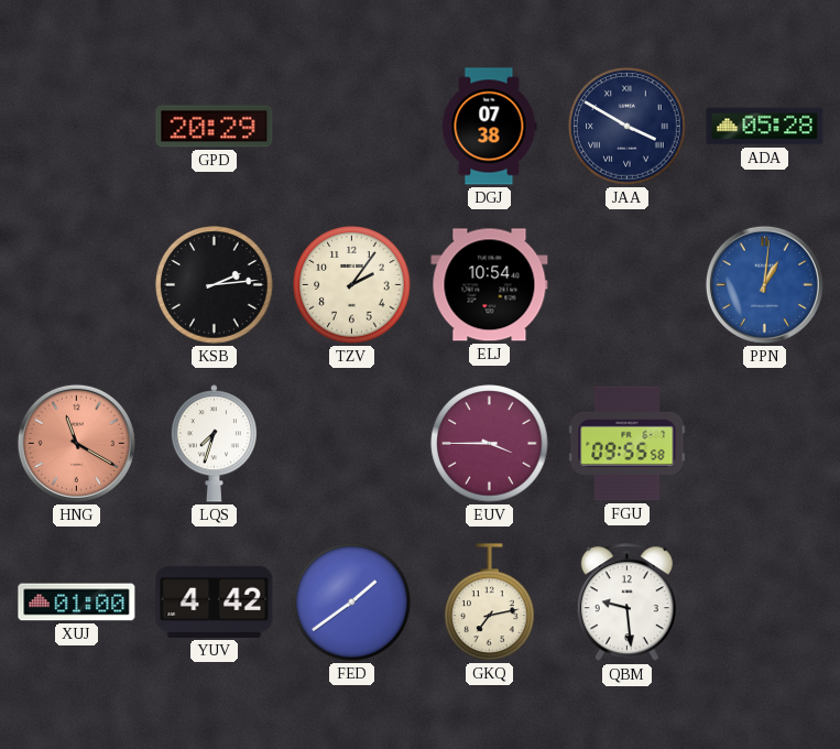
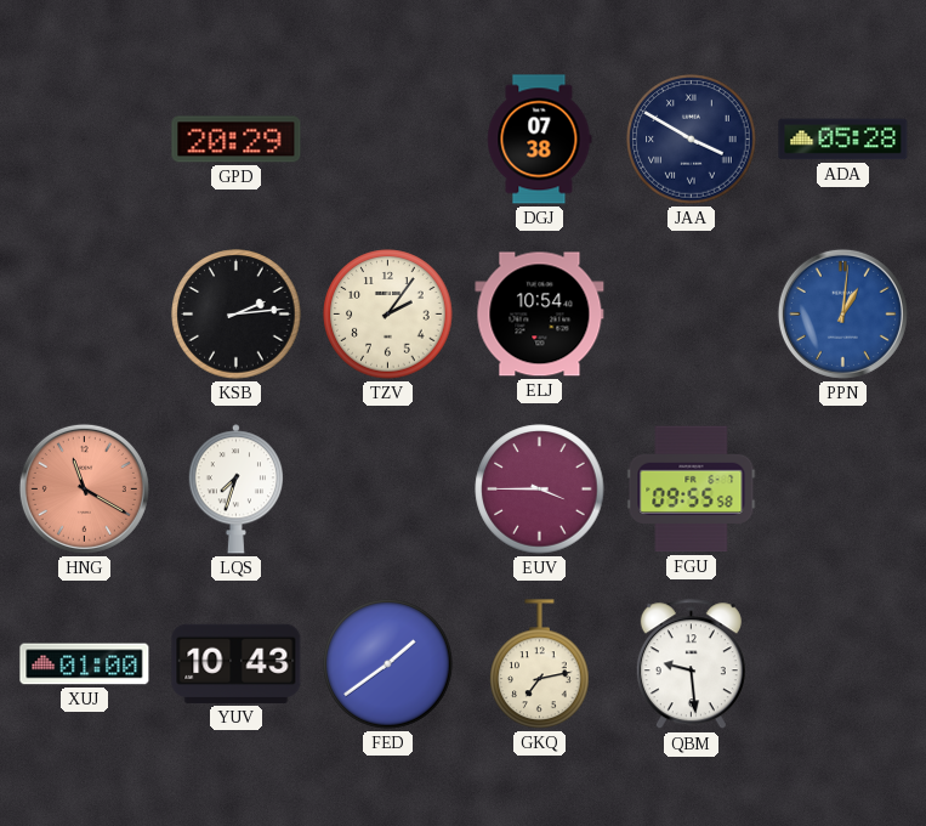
YUV: 4:42 -> 10:43 (237, 663)
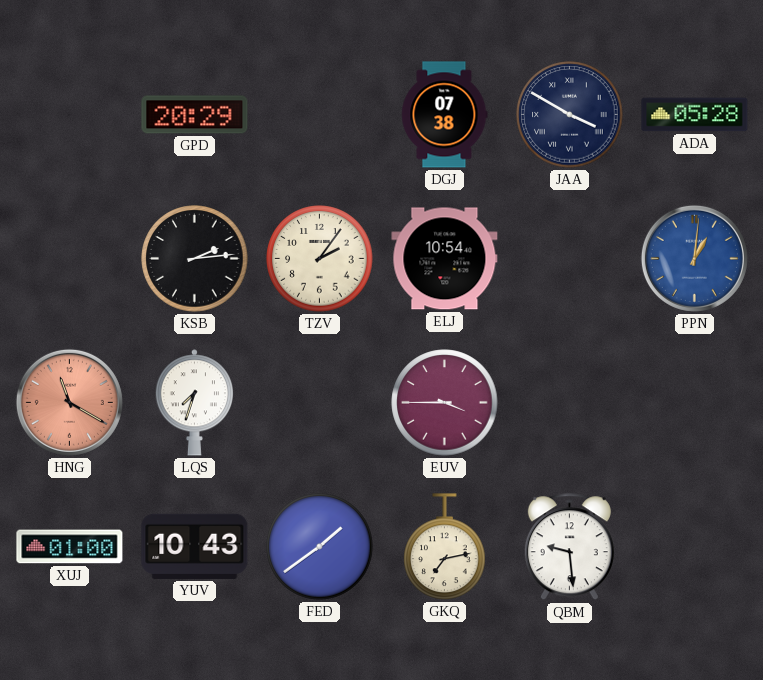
FGU: 09:55 -> none (692, 490)
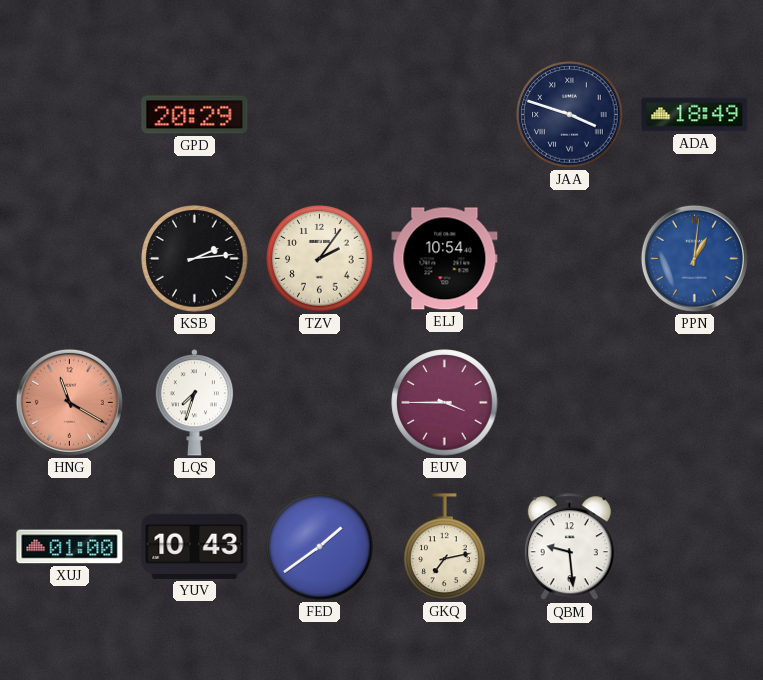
DGJ: 07:38 -> none (444, 115)
JAA: 3:50 -> 3:48 (570, 115)
ADA: 05:28 -> 18:49 (695, 115)
